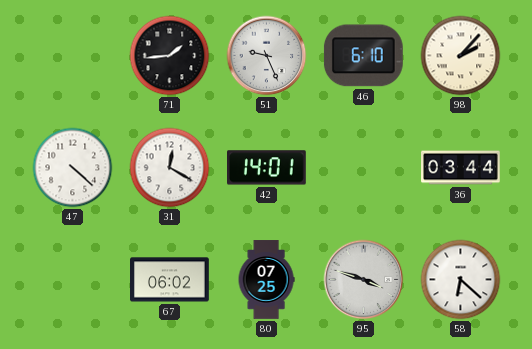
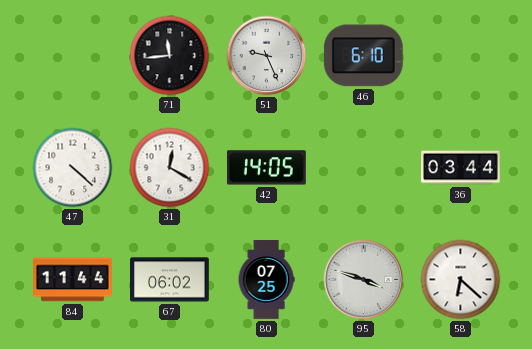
71: 1:44 -> 11:44 (170, 56)
98: 2:07 -> none (461, 56)
42: 14:01 -> 14:05 (267, 168)
84: none -> 11:44 (73, 280)
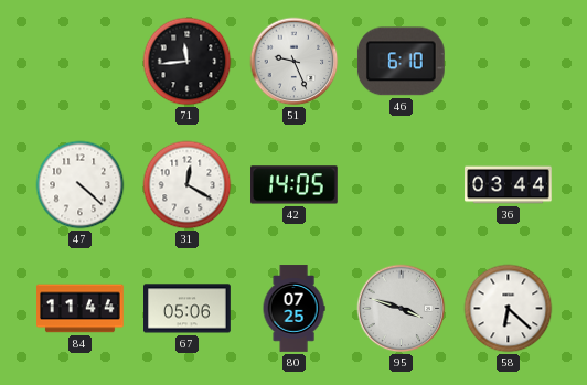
67: 06:02 -> 05:06 (188, 309)
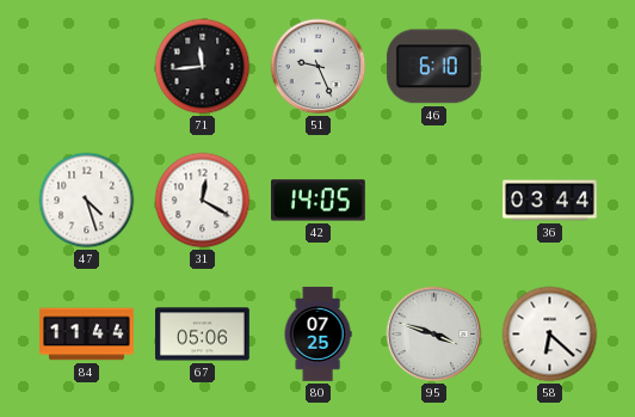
47: 4:22 -> 4:27 (87, 201)
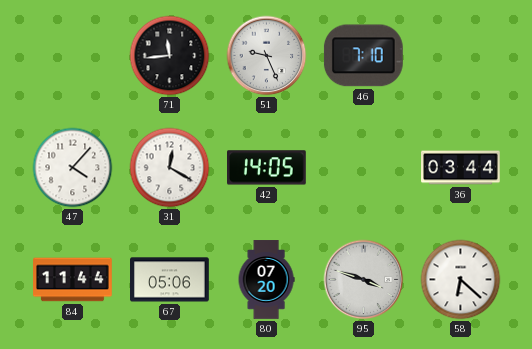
46: 6:10 -> 7:10 (363, 56)
47: 4:27 -> 4:07 (73, 168)
80: 07:25 -> 07:20 (266, 280)
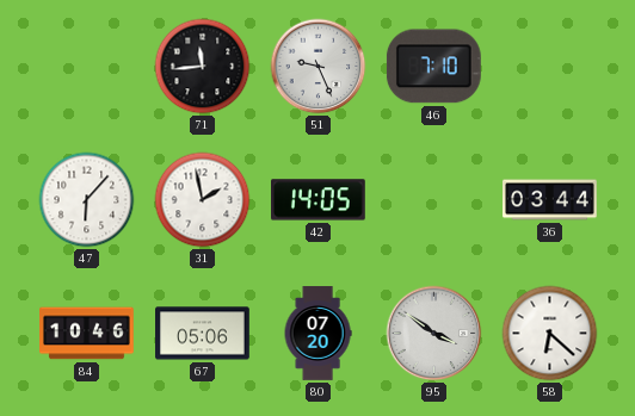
47: 4:07 -> 6:07 (87, 200)
31: 12:20 -> 1:58 (203, 200)
84: 11:44 -> 10:46 (87, 334)
95: 3:48 -> 3:51 (434, 334)
